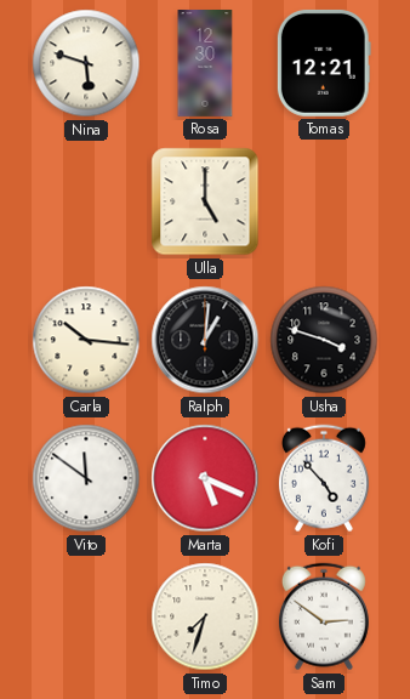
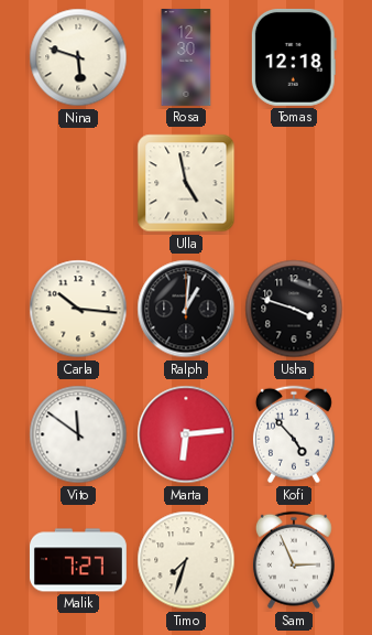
Tomas: 12:21 -> 12:18 (294, 57)
Ulla: 5:00 -> 4:58 (186, 183)
Marta: 5:19 -> 6:14 (186, 434)
Malik: none -> 7:27 (79, 560)
Sam: 2:51 -> 2:56 (294, 560)
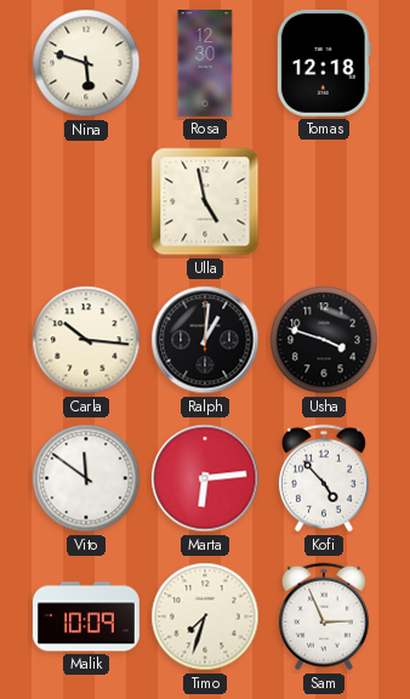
Malik: 7:27 -> 10:09 (87, 616)
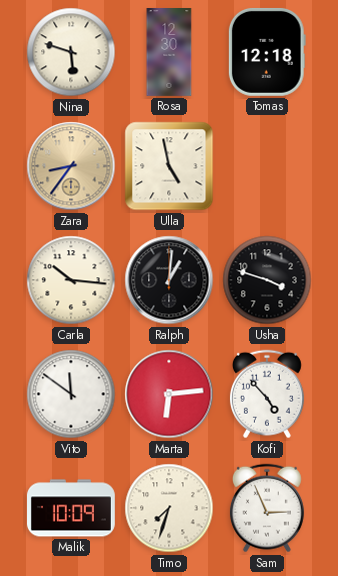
Zara: none -> 8:36 (71, 166)
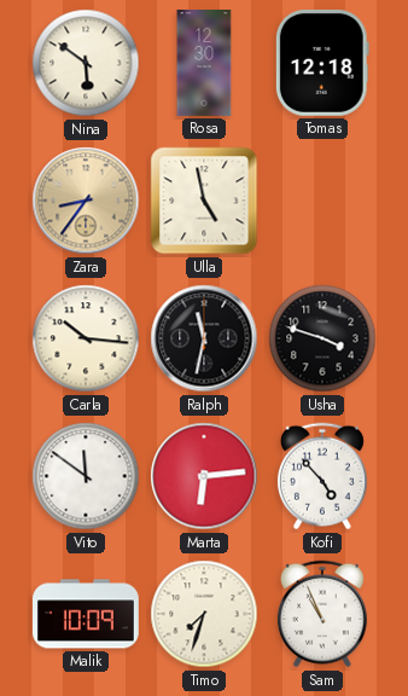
Nina: 5:48 -> 5:51 (86, 63)
Ralph: 1:01 -> 11:32 (204, 338)
Sam: 2:56 -> 10:56 (322, 614)
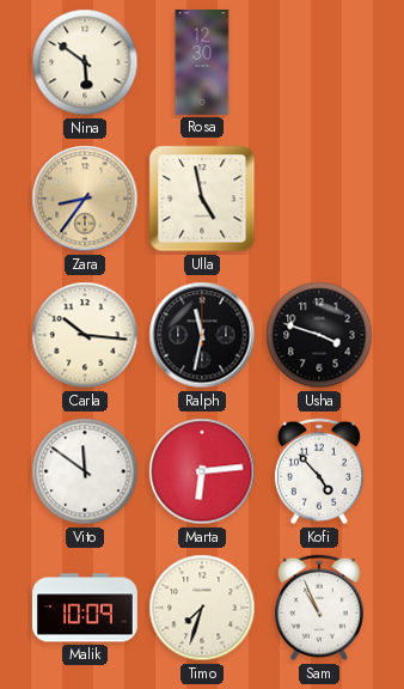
Tomas: 12:18 -> none (322, 63)
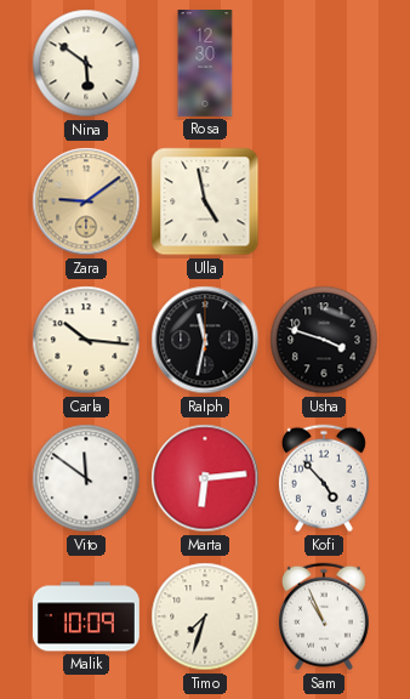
Zara: 8:36 -> 9:09 (86, 201)
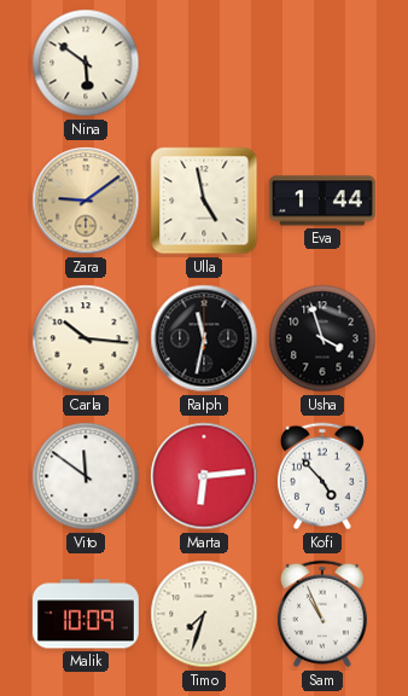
Rosa: 12:30 -> none (205, 64)
Eva: none -> 1:44 (322, 201)
Usha: 3:48 -> 3:57 (322, 338)
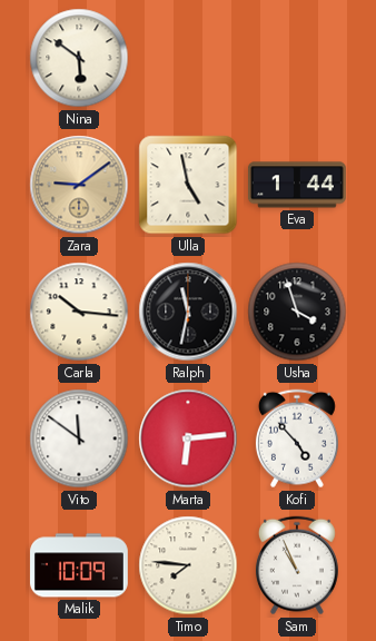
Timo: 7:33 -> 7:46 (188, 565)
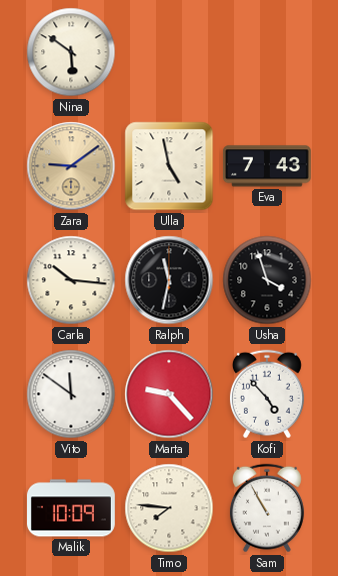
Eva: 1:44 -> 7:43 (267, 166)
Marta: 6:14 -> 9:23 (169, 394)
Sam: 10:56 -> 10:55 (267, 508)
